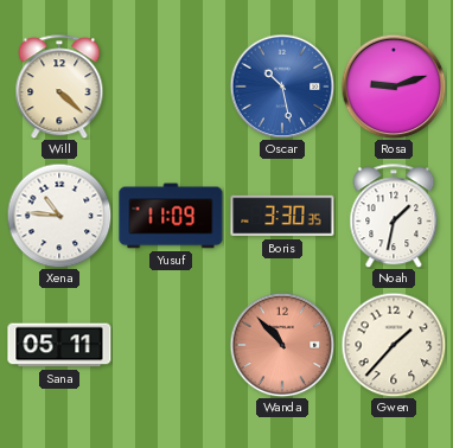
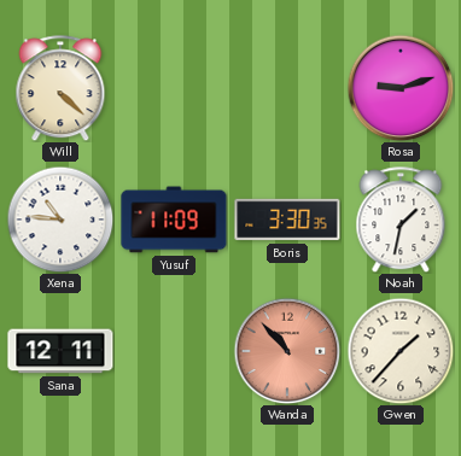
Oscar: 10:28 -> none (282, 87)
Sana: 05:11 -> 12:11 (60, 351)
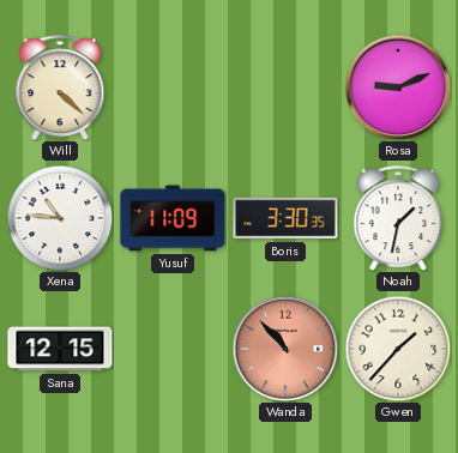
Rosa: 9:12 -> 9:11 (398, 87)
Sana: 12:11 -> 12:15 (60, 349)
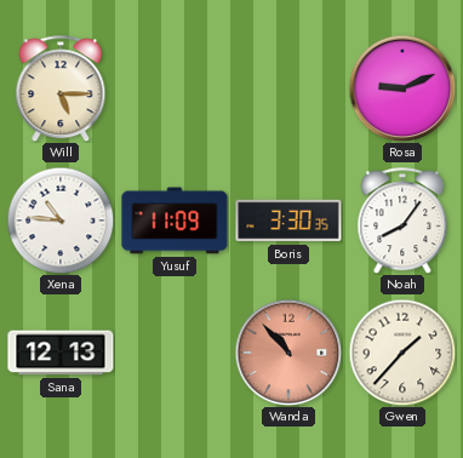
Will: 4:22 -> 5:15 (61, 88)
Noah: 1:32 -> 8:06 (402, 221)
Sana: 12:15 -> 12:13 (61, 353)
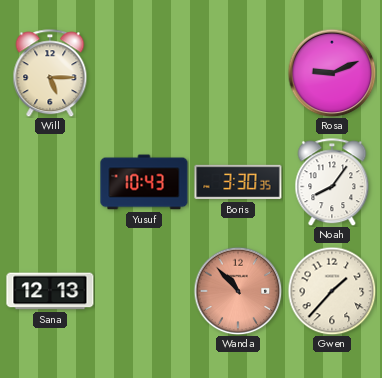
Xena: 10:46 -> none (61, 221)
Yusuf: 11:09 -> 10:43 (144, 182)
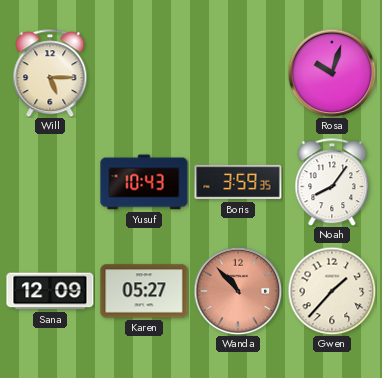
Rosa: 9:11 -> 10:03 (332, 73)
Boris: 3:30 -> 3:59 (238, 182)
Sana: 12:13 -> 12:09 (50, 291)
Karen: none -> 05:27 (144, 291)
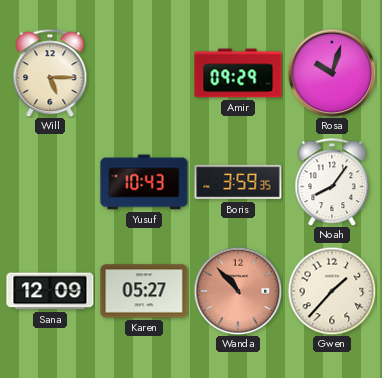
Amir: none -> 09:29 (238, 73)
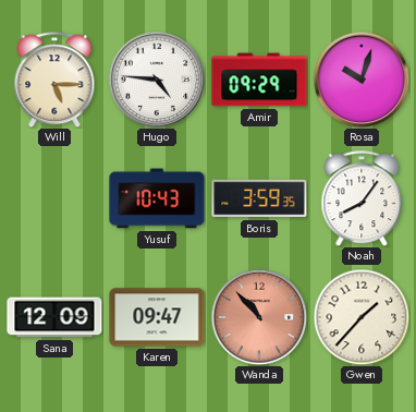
Hugo: none -> 4:46 (157, 80)
Karen: 05:27 -> 09:47 (157, 317)
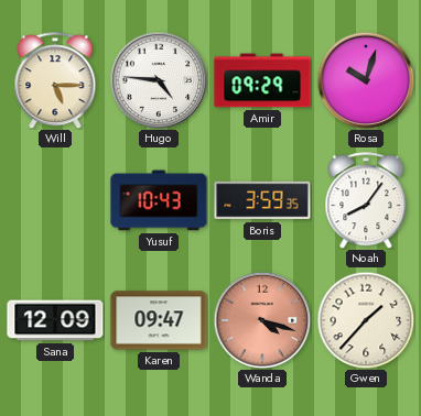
Wanda: 10:53 -> 4:18 (262, 320)
